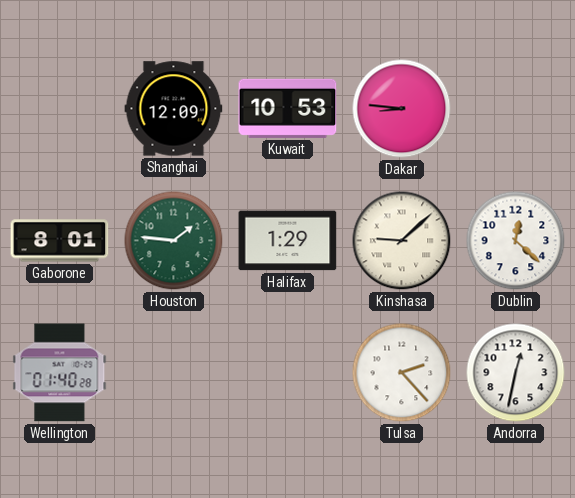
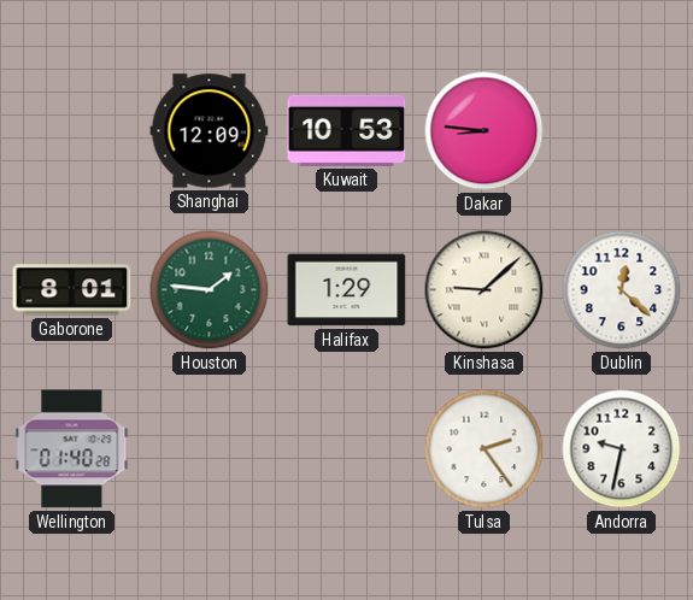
Tulsa: 2:23 -> 2:24 (484, 449)
Andorra: 12:32 -> 9:32 (622, 449)
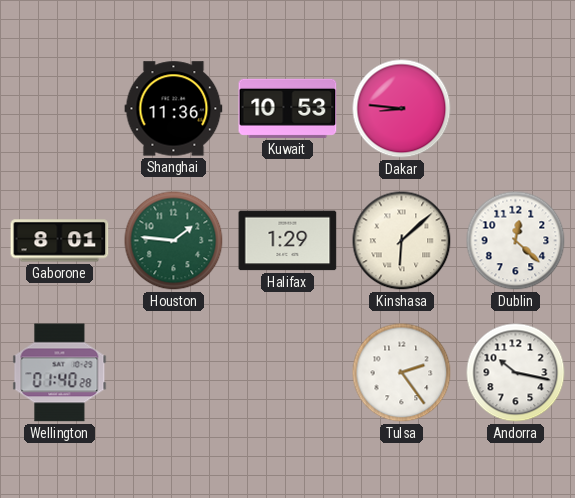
Shanghai: 12:09 -> 11:36 (174, 109)
Kinshasa: 9:08 -> 6:08 (402, 241)
Andorra: 9:32 -> 10:17 (516, 373)
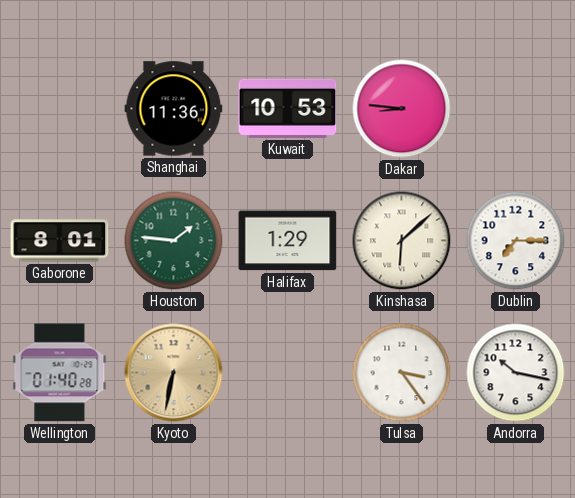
Dublin: 12:22 -> 7:15 (516, 241)
Kyoto: none -> 6:32 (174, 373)
Tulsa: 2:24 -> 3:24 (402, 373)
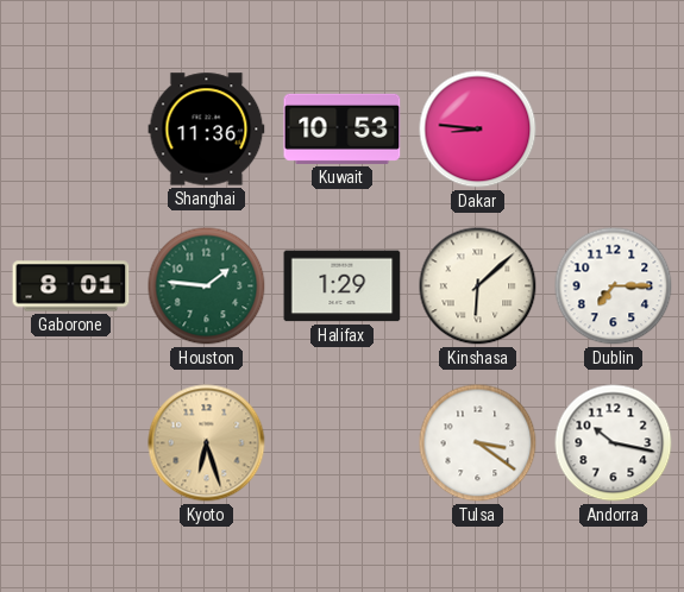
Wellington: 01:40 -> none (60, 373)
Kyoto: 6:32 -> 6:27 (207, 443)
Tulsa: 3:24 -> 3:21 (478, 443)
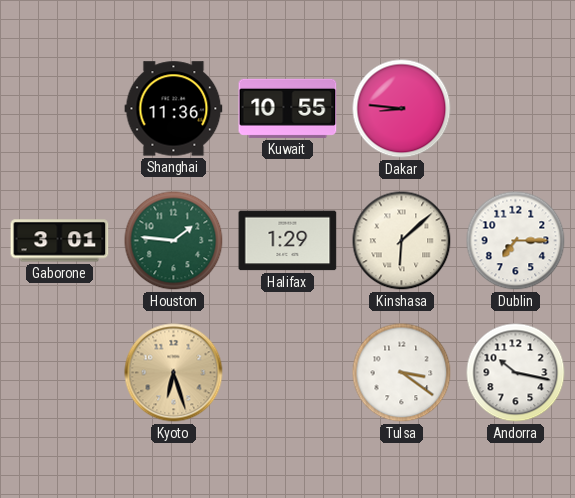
Kuwait: 10:53 -> 10:55 (288, 108)
Gaborone: 8:01 -> 3:01 (60, 241)
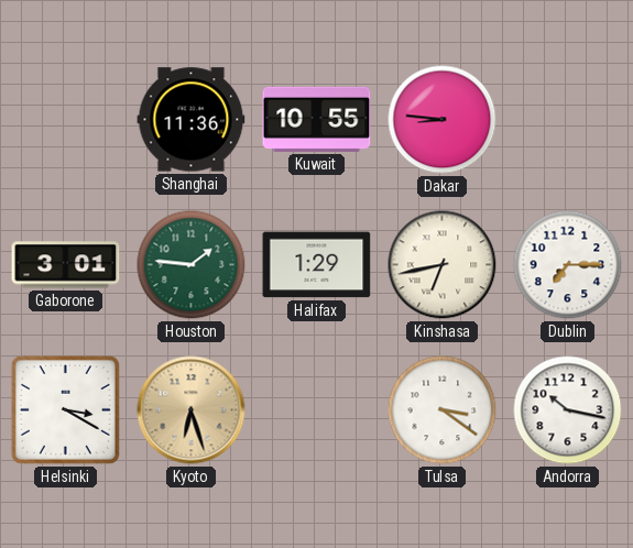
Kinshasa: 6:08 -> 6:43 (443, 265)
Helsinki: none -> 3:20 (65, 409)
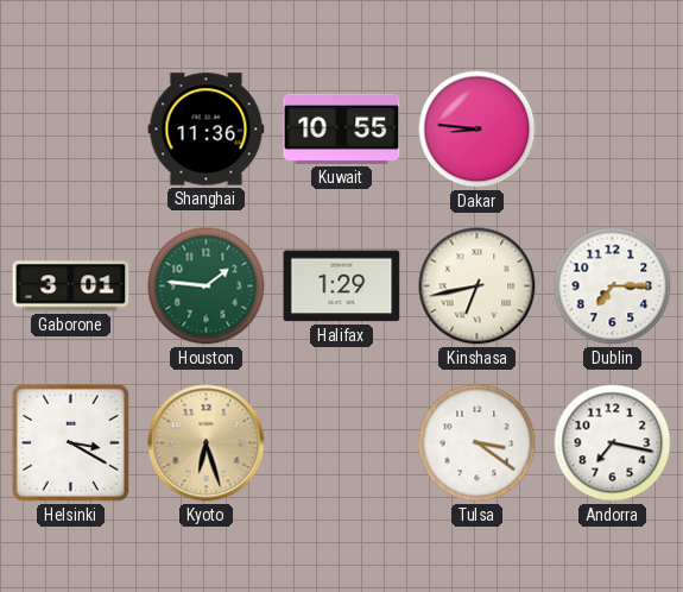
Andorra: 10:17 -> 7:17 (613, 443)
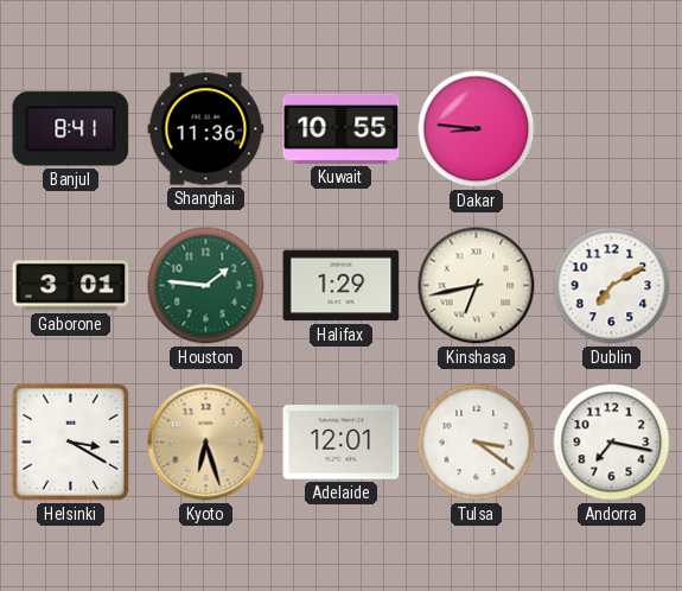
Banjul: none -> 8:41 (71, 129)
Dublin: 7:15 -> 7:10 (612, 286)
Adelaide: none -> 12:01 (342, 443)
